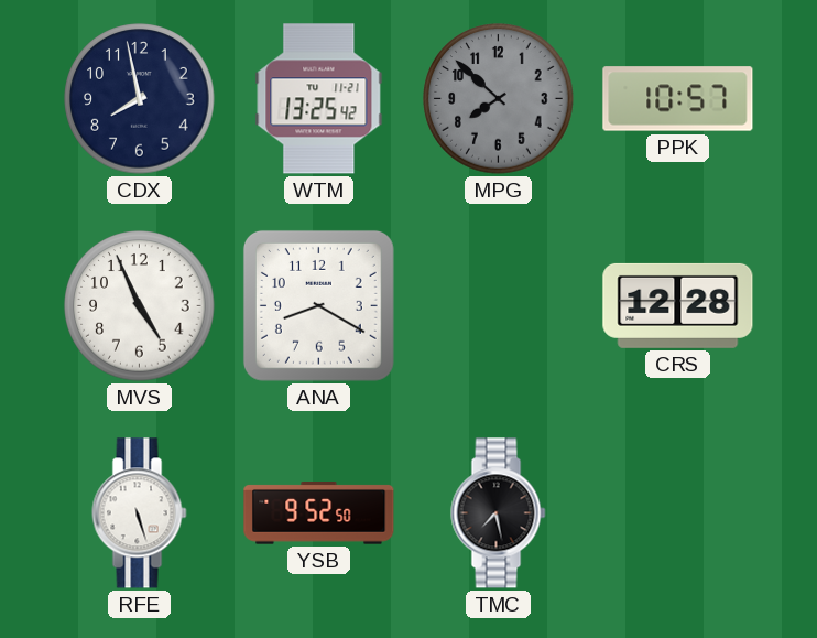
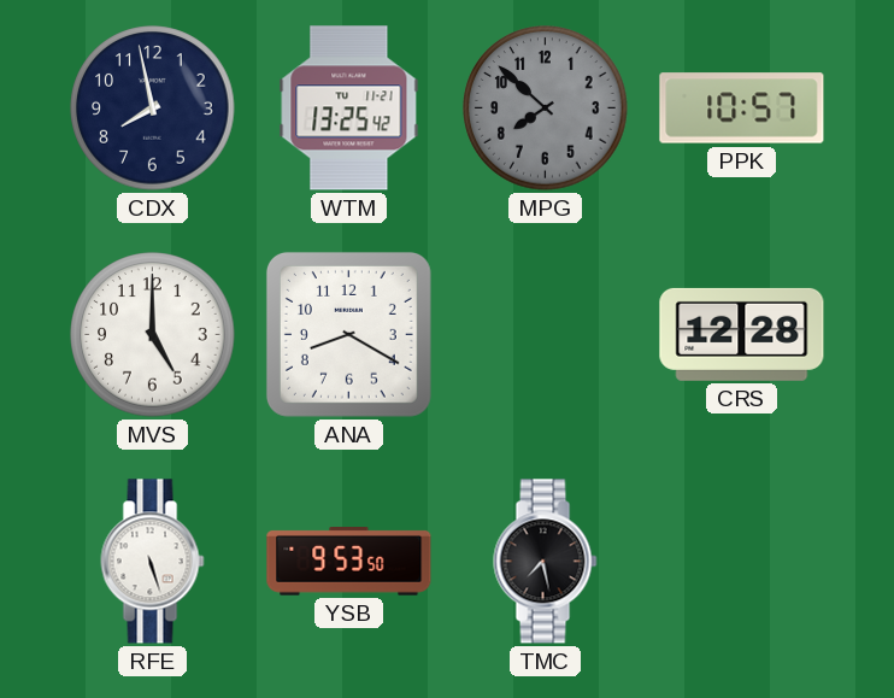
MVS: 4:56 -> 5:00 (153, 335)
YSB: 9:52 -> 9:53 (349, 562)
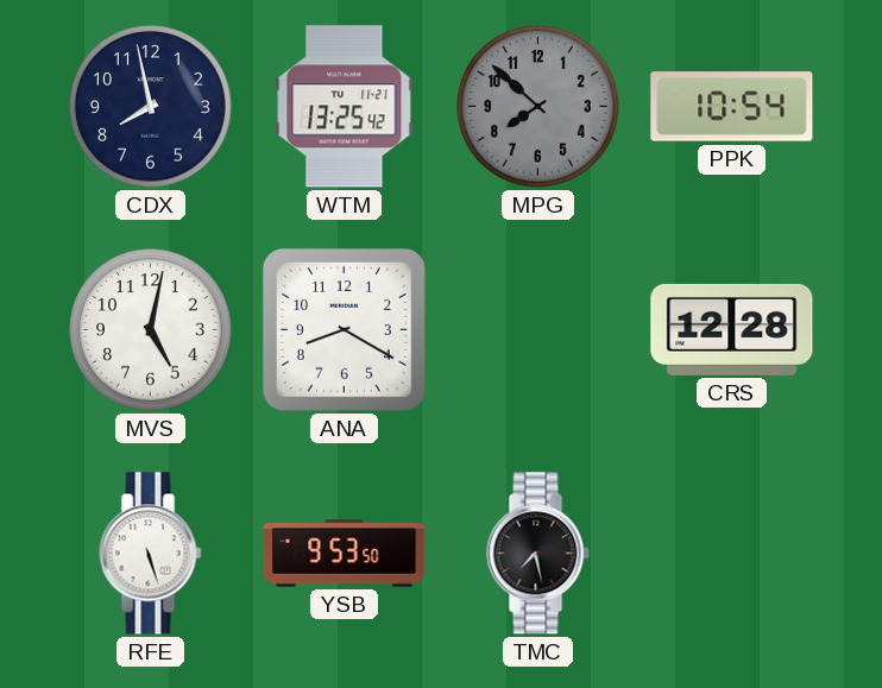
PPK: 10:57 -> 10:54 (732, 107)
MVS: 5:00 -> 5:02 (151, 330)
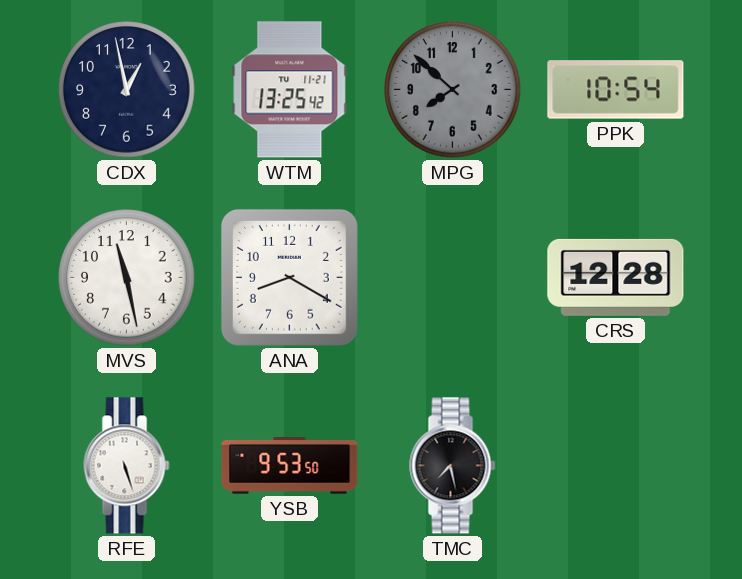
CDX: 7:58 -> 12:58 (127, 90)
MVS: 5:02 -> 11:28 (127, 278)
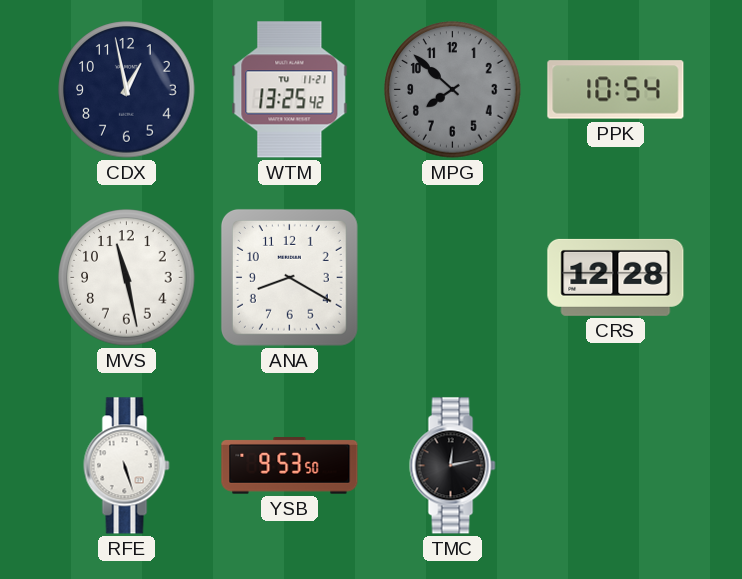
TMC: 7:28 -> 12:13 (453, 466)
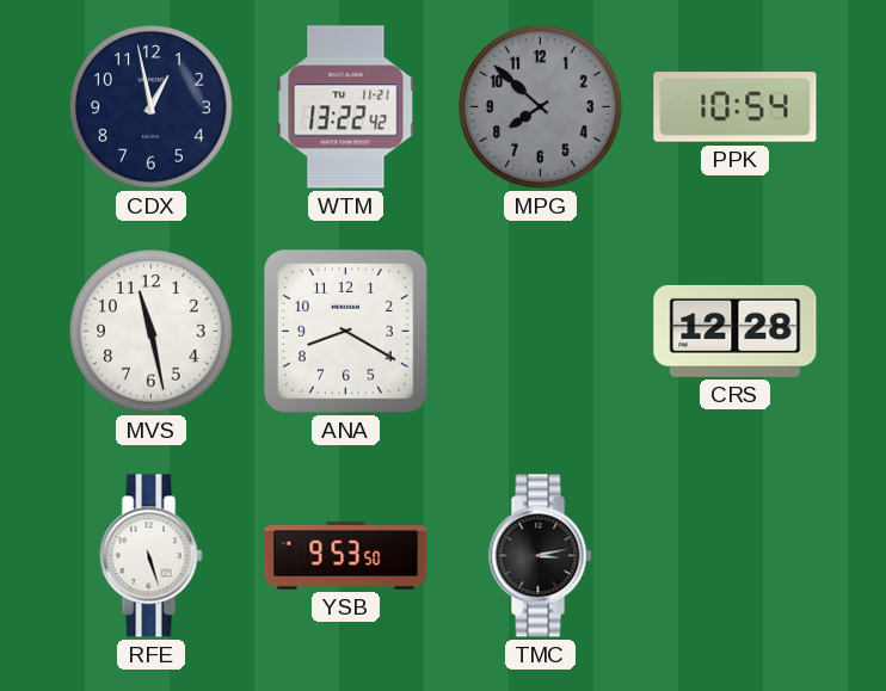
WTM: 13:25 -> 13:22 (346, 107)
TMC: 12:13 -> 3:13 (541, 556)
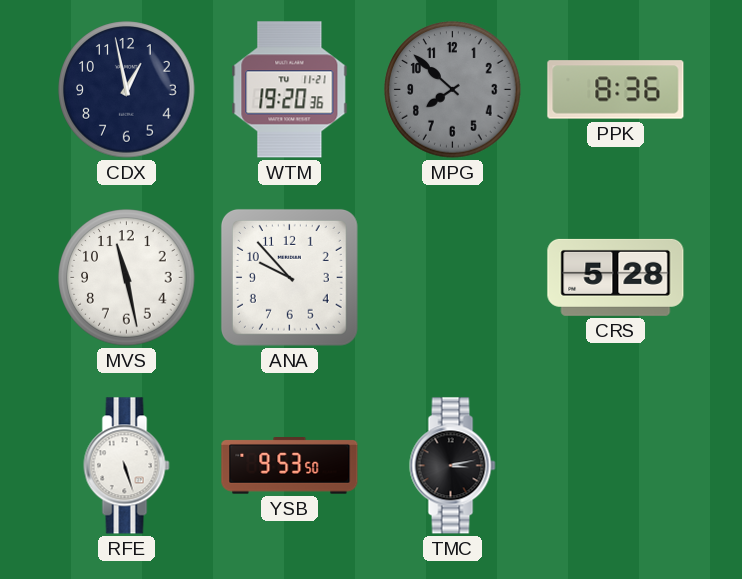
WTM: 13:22 -> 19:20 (290, 90)
PPK: 10:54 -> 8:36 (616, 90)
ANA: 8:20 -> 9:53 (289, 277)
CRS: 12:28 -> 5:28 (616, 277)
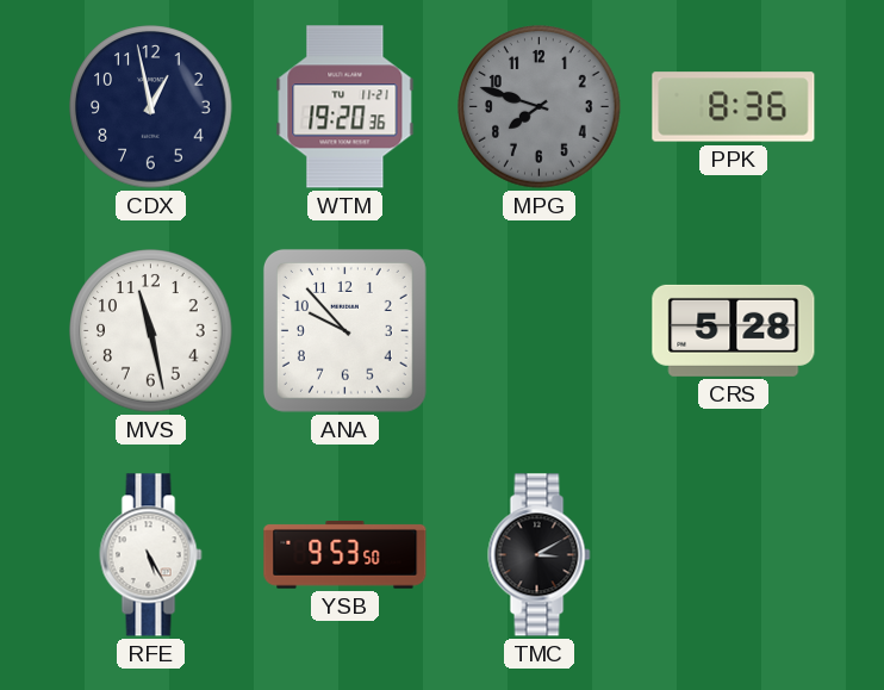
MPG: 7:52 -> 7:48 (540, 107)
RFE: 5:27 -> 5:25 (151, 555)
TMC: 3:13 -> 3:10 (540, 555)
